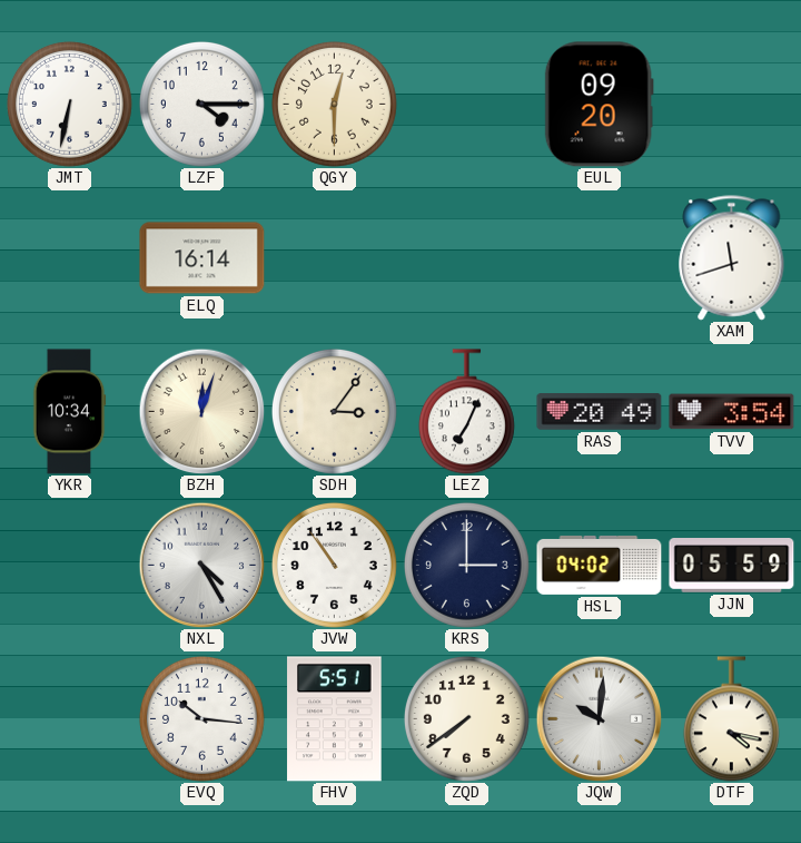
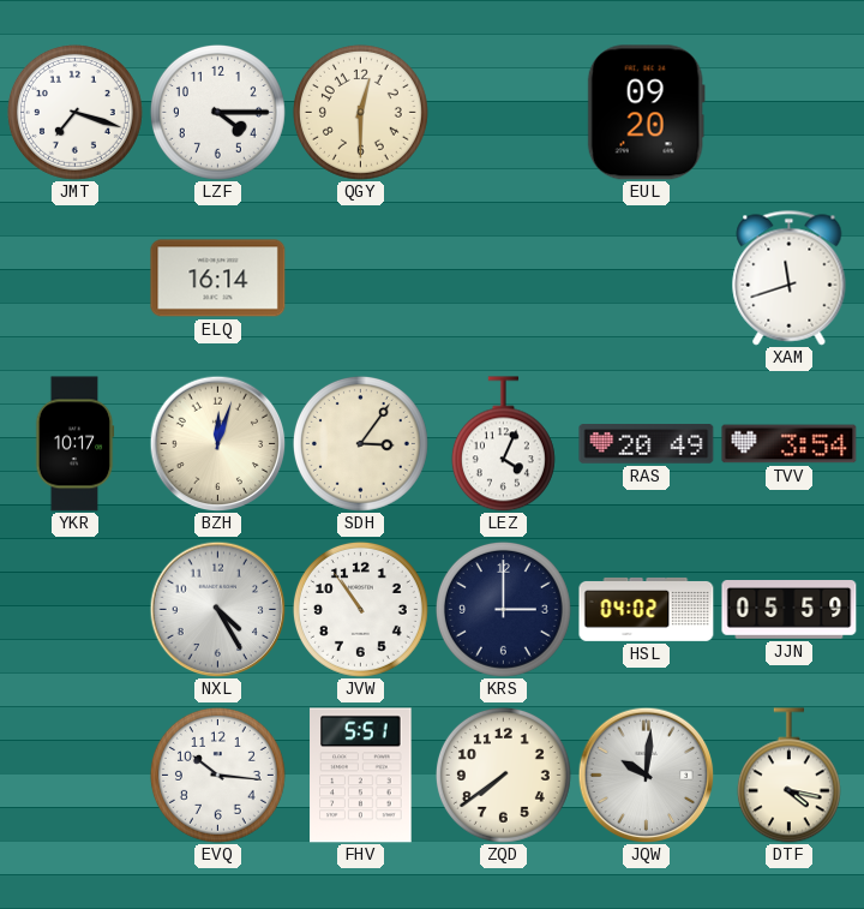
JMT: 6:32 -> 7:18 (74, 112)
YKR: 10:34 -> 10:17 (74, 444)
LEZ: 7:04 -> 4:04 (503, 444)
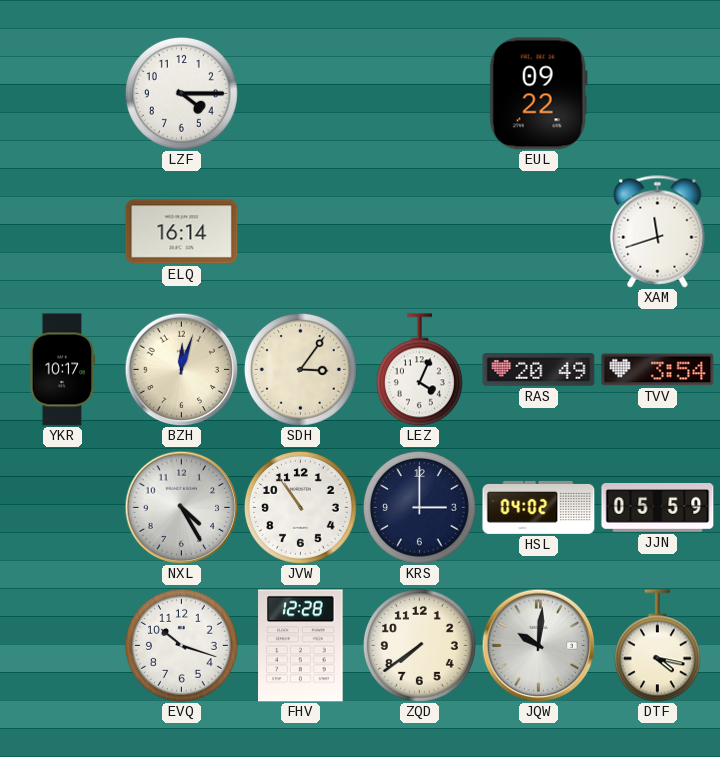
JMT: 7:18 -> none (74, 112)
QGY: 12:30 -> none (360, 112)
EUL: 09:20 -> 09:22 (538, 94)
EVQ: 10:16 -> 10:18 (181, 645)
FHV: 5:51 -> 12:28 (301, 646)
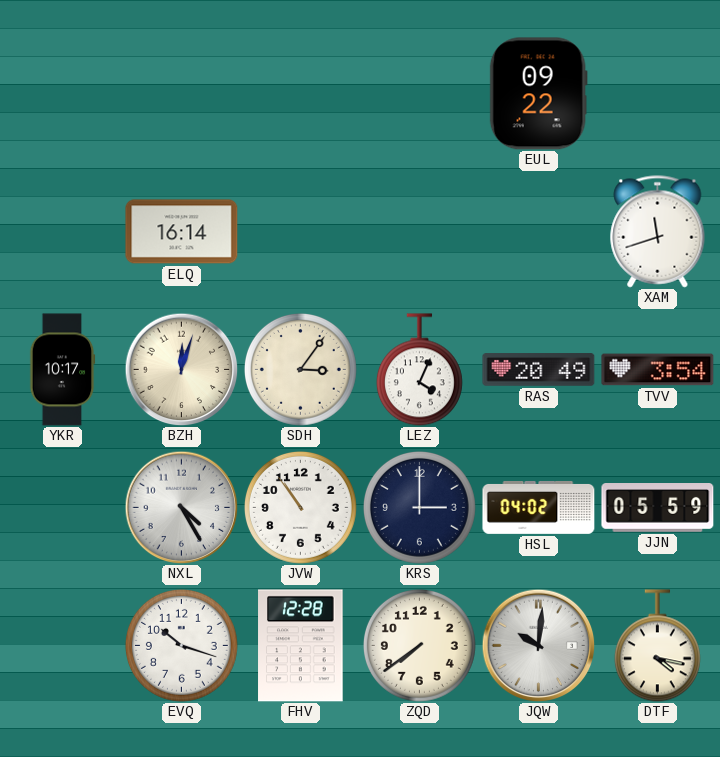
LZF: 4:15 -> none (181, 93)
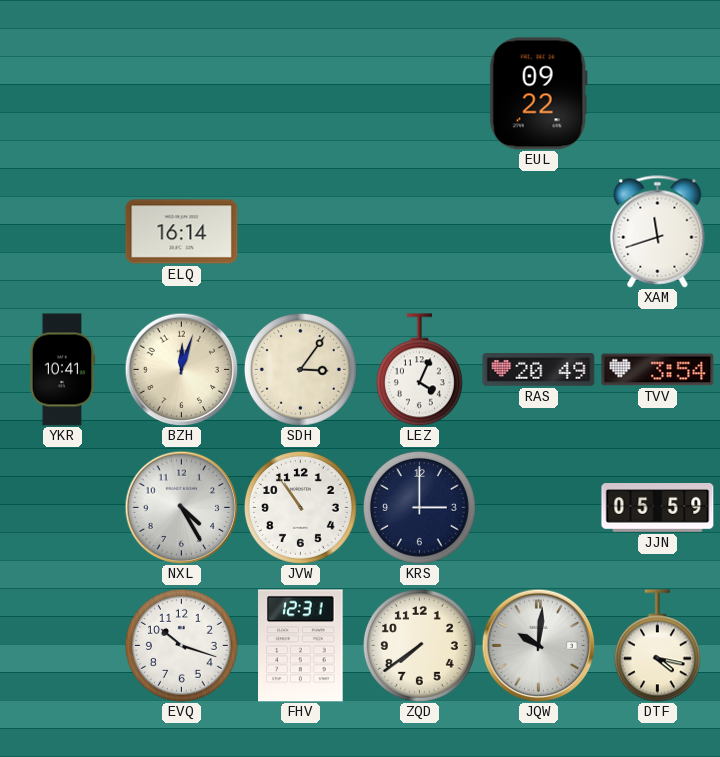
YKR: 10:17 -> 10:41 (62, 370)
HSL: 04:02 -> none (539, 507)
FHV: 12:28 -> 12:31 (301, 646)
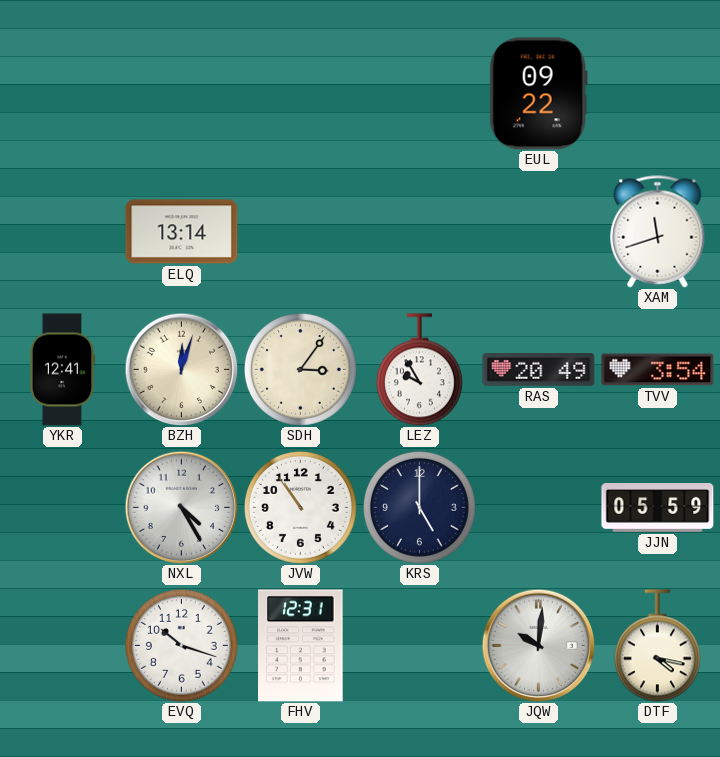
ELQ: 16:14 -> 13:14 (182, 232)
YKR: 10:41 -> 12:41 (62, 370)
LEZ: 4:04 -> 9:55 (419, 370)
KRS: 3:00 -> 5:00 (419, 507)
ZQD: 7:39 -> none (419, 645)
